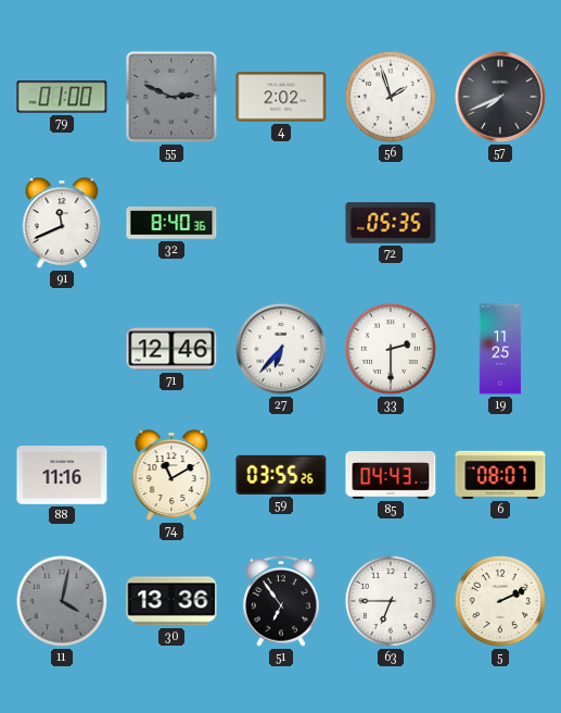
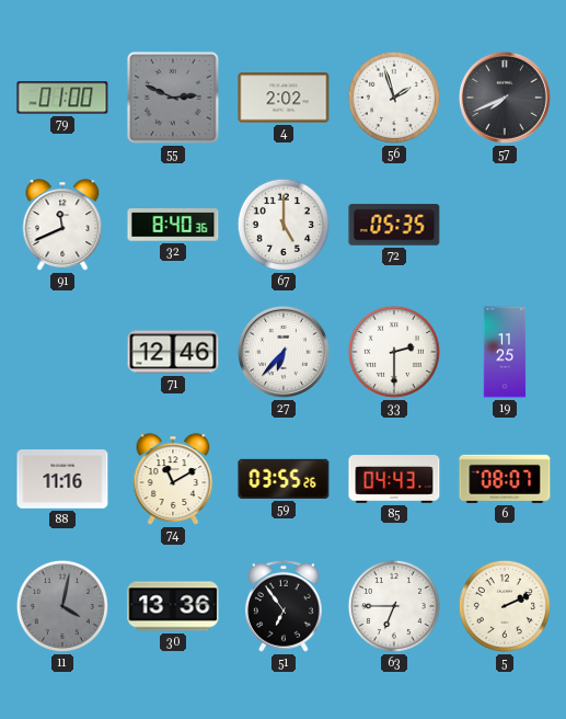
67: none -> 5:00 (284, 225)
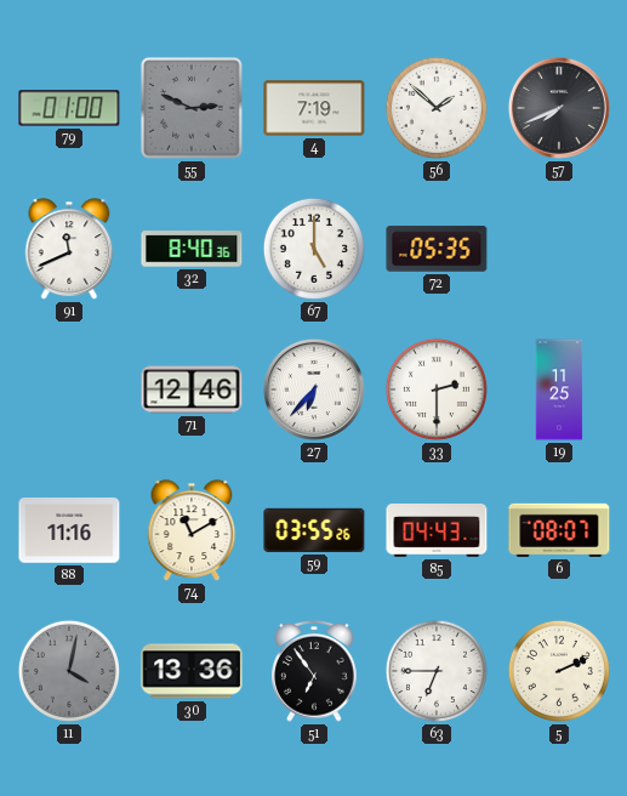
4: 2:02 -> 7:19 (314, 108)
56: 1:57 -> 1:52 (437, 108)
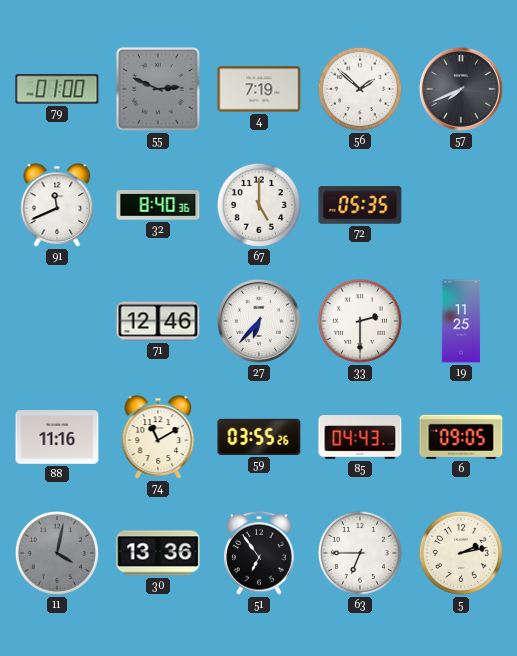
6: 08:07 -> 09:05 (461, 437)
5: 2:11 -> 2:13 (461, 553)
